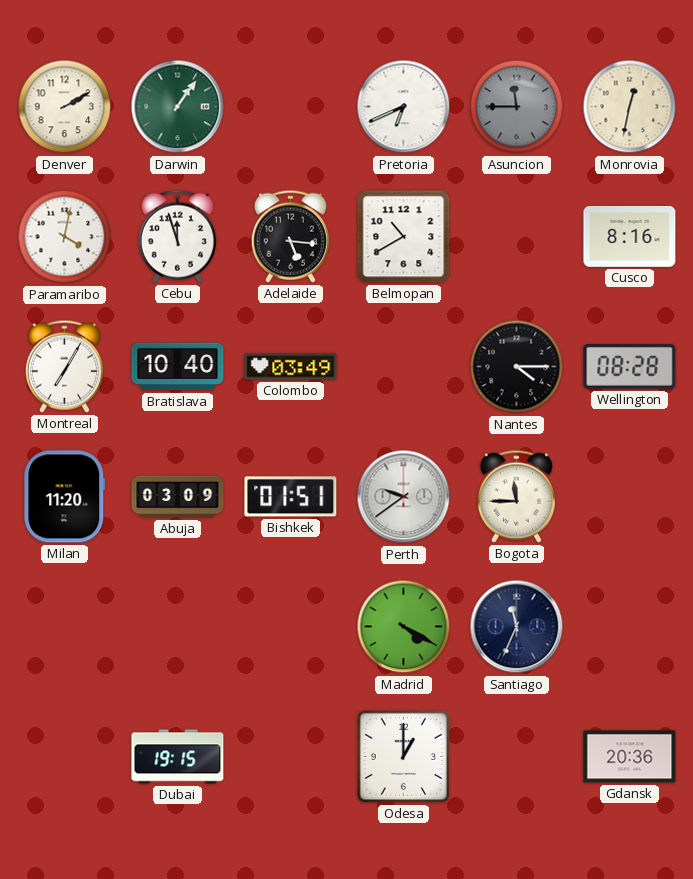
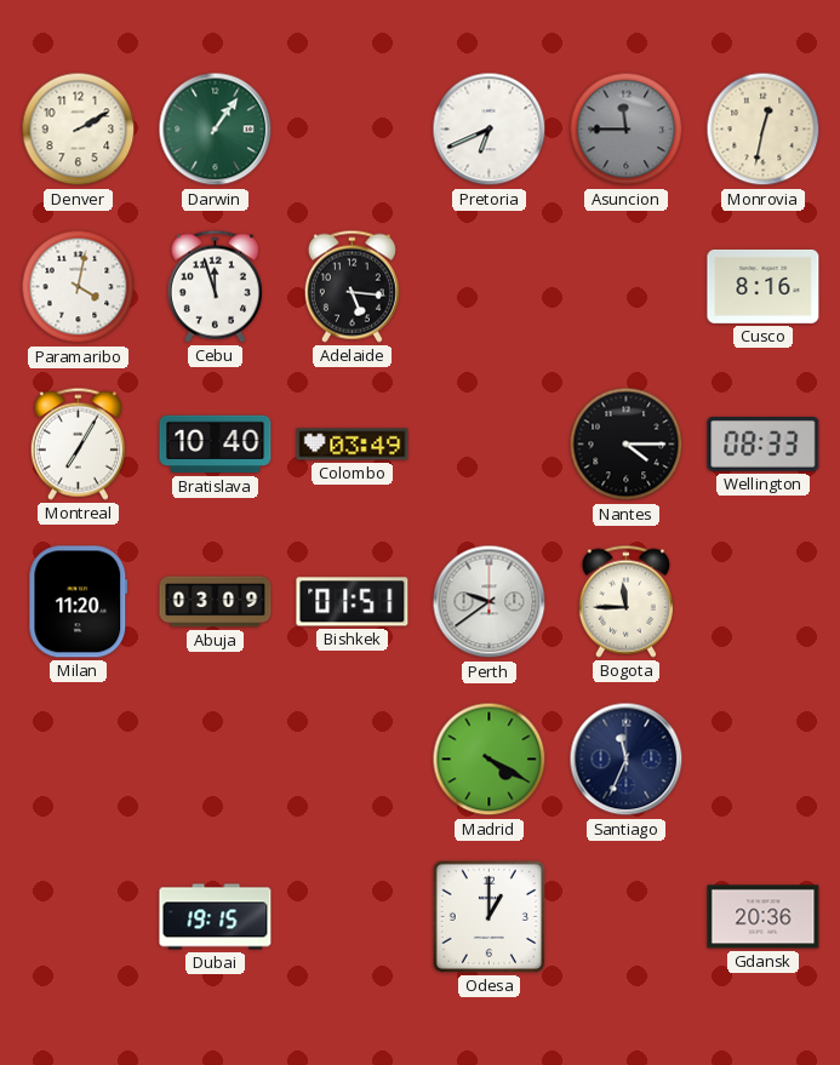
Belmopan: 10:40 -> none (404, 237)
Wellington: 08:28 -> 08:33 (764, 443)
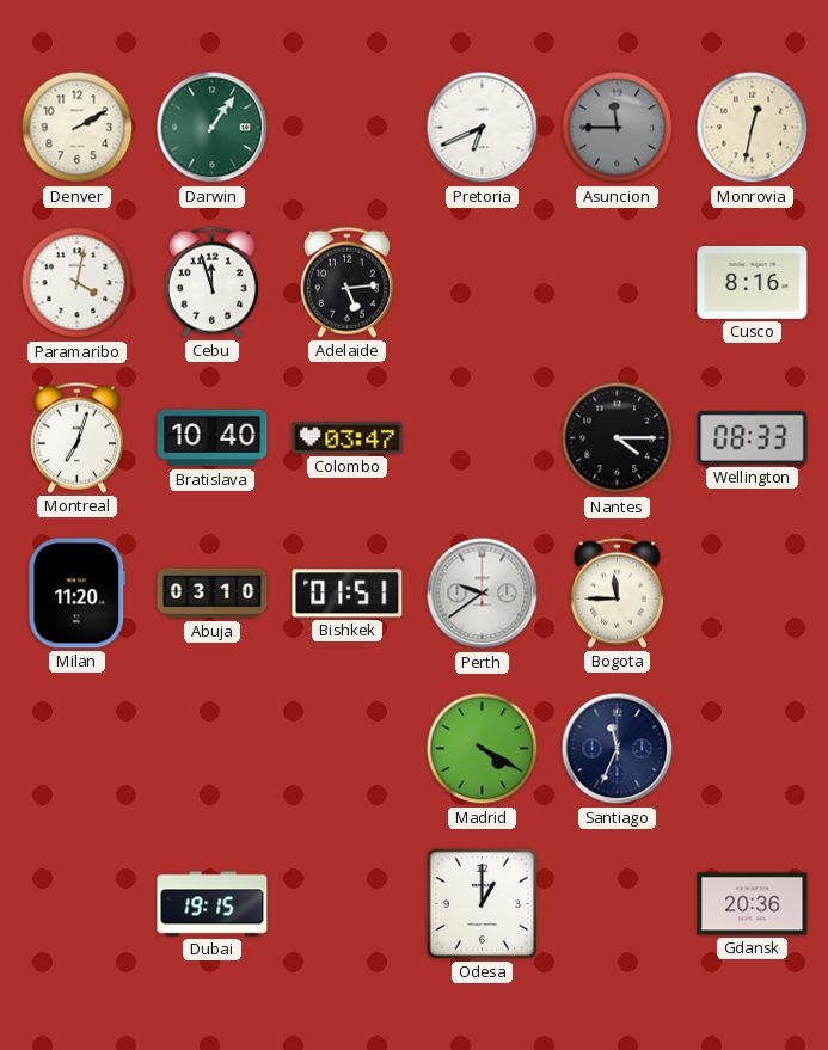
Adelaide: 5:16 -> 5:14 (346, 282)
Montreal: 7:05 -> 7:03 (76, 437)
Colombo: 03:49 -> 03:47 (348, 438)
Abuja: 03:09 -> 03:10 (213, 594)
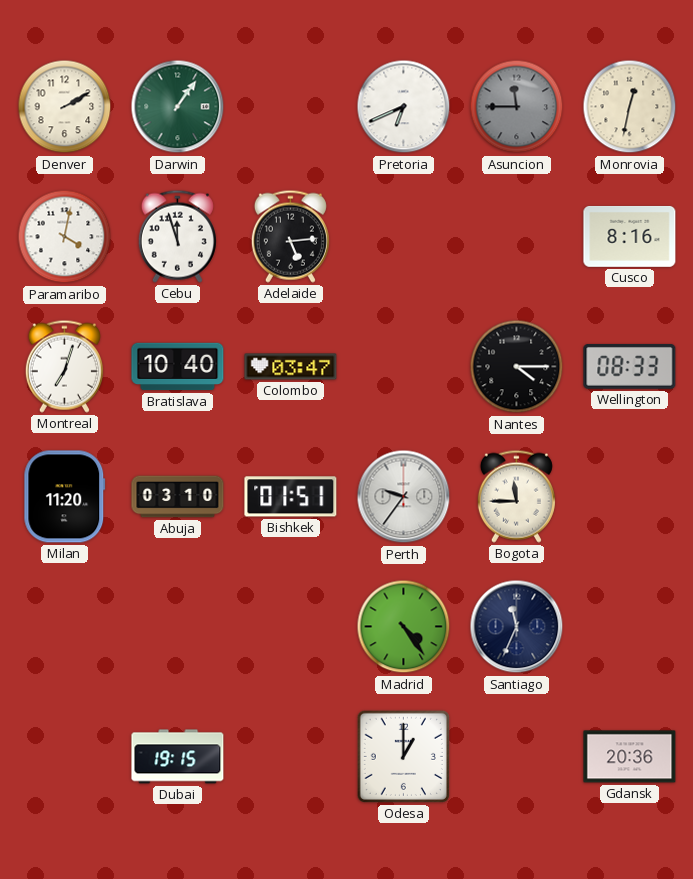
Perth: 9:39 -> 9:36 (404, 497)
Madrid: 4:20 -> 4:24 (404, 627)
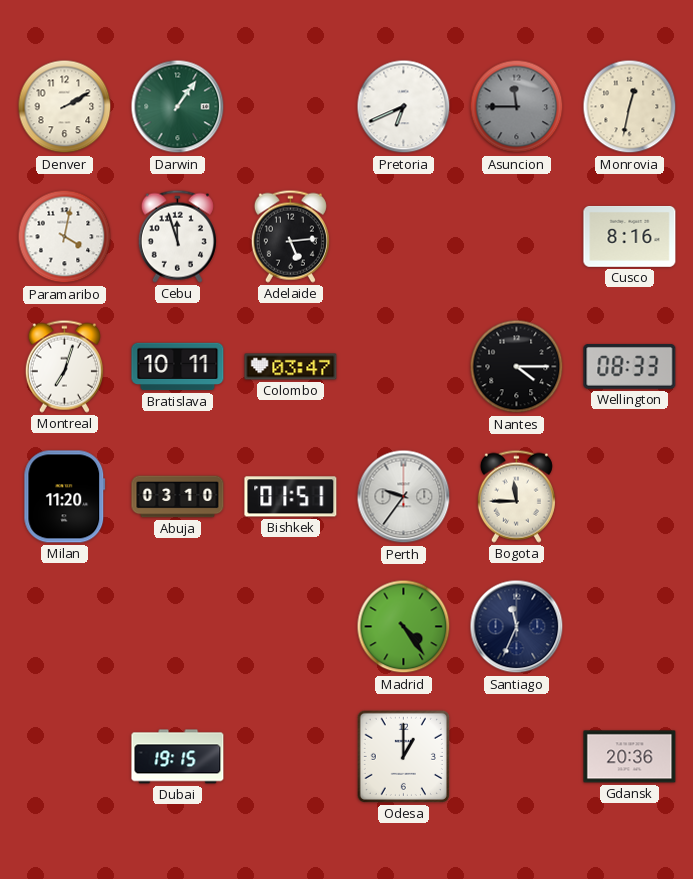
Bratislava: 10:40 -> 10:11 (178, 367)
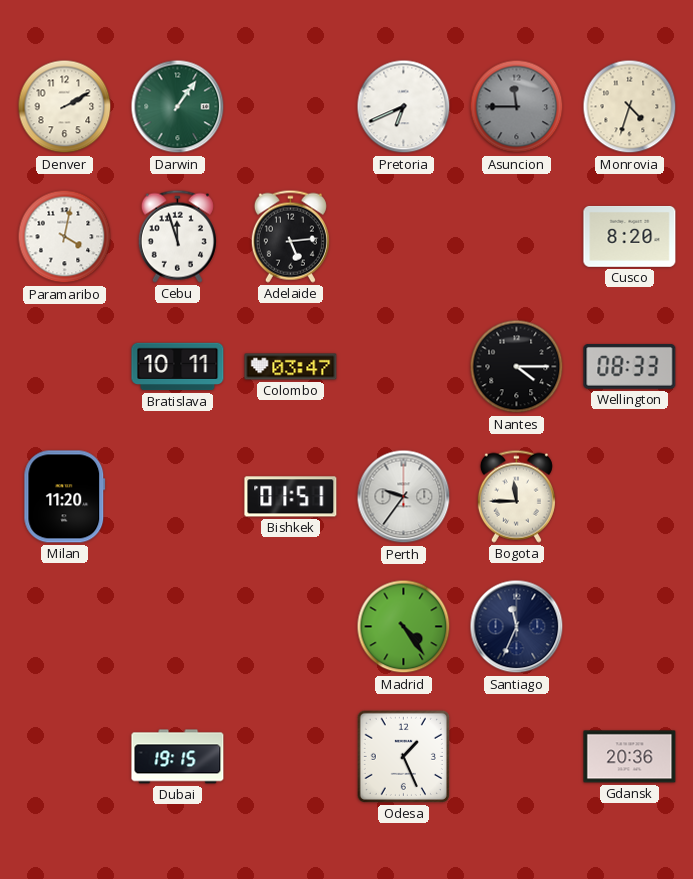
Monrovia: 12:32 -> 4:33 (630, 107)
Cusco: 8:16 -> 8:20 (630, 236)
Montreal: 7:03 -> none (64, 366)
Abuja: 03:10 -> none (178, 497)
Odesa: 1:00 -> 1:26 (403, 756)
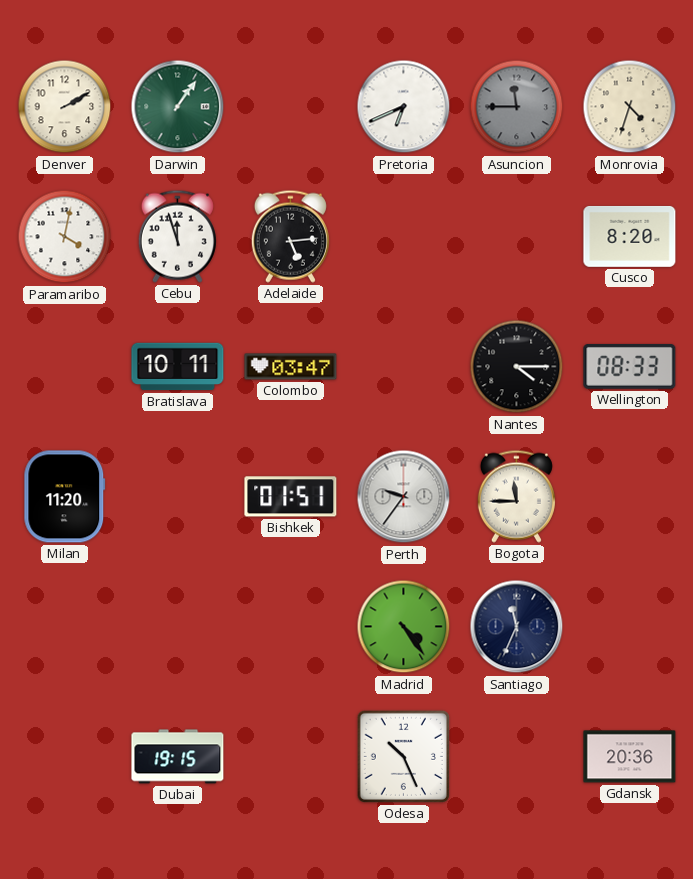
Odesa: 1:26 -> 10:26 (403, 756)
